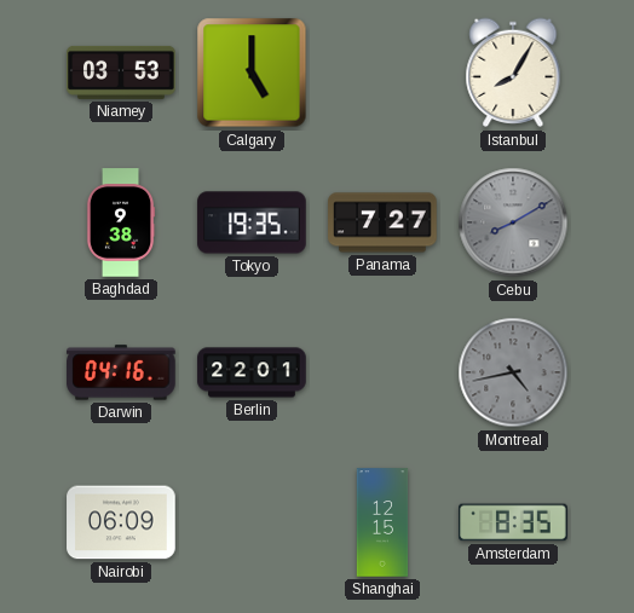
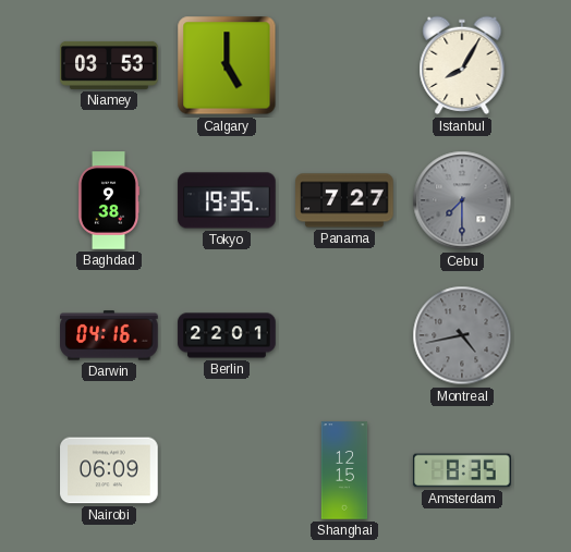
Cebu: 8:10 -> 7:30 (462, 200)
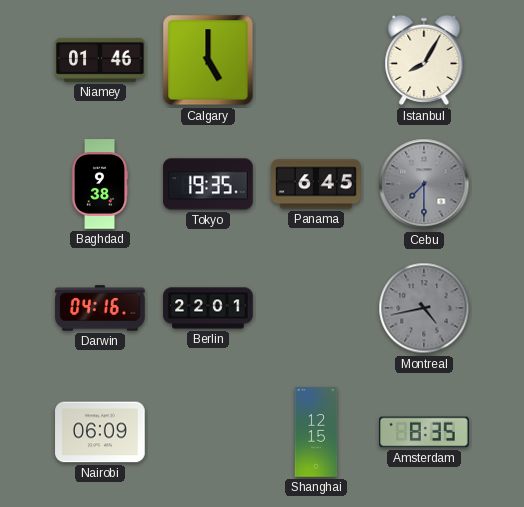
Niamey: 03:53 -> 01:46 (100, 60)
Panama: 7:27 -> 6:45 (316, 184)
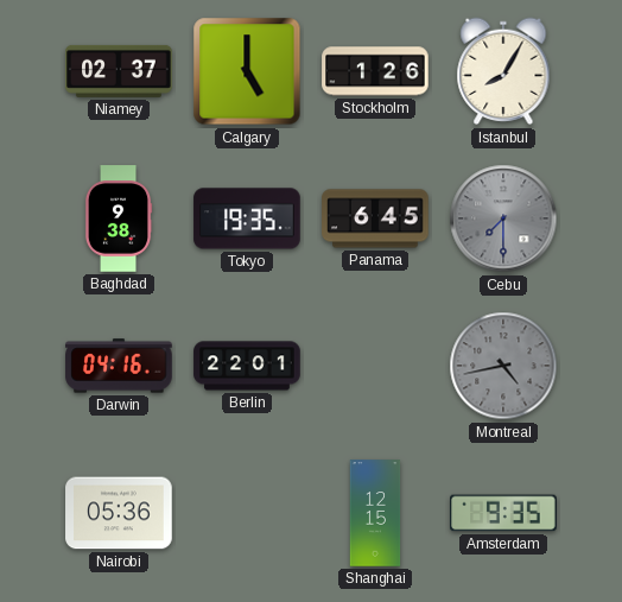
Niamey: 01:46 -> 02:37 (119, 71)
Stockholm: none -> 1:26 (375, 71)
Nairobi: 06:09 -> 05:36 (119, 513)
Amsterdam: 8:35 -> 9:35 (503, 513)
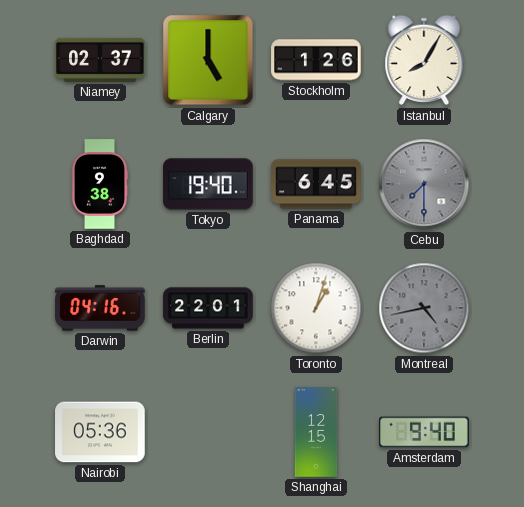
Tokyo: 19:35 -> 19:40 (208, 184)
Toronto: none -> 1:03 (316, 308)
Amsterdam: 9:35 -> 9:40 (424, 432)
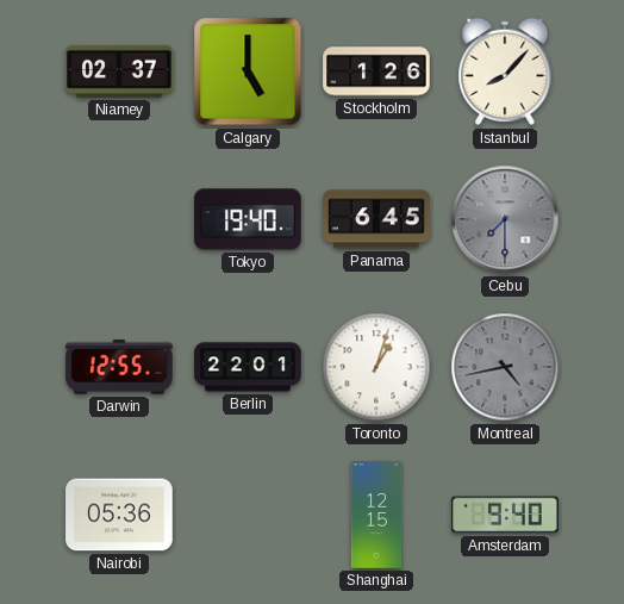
Istanbul: 8:05 -> 8:07 (505, 71)
Baghdad: 9:38 -> none (100, 184)
Darwin: 04:16 -> 12:55 (119, 367)
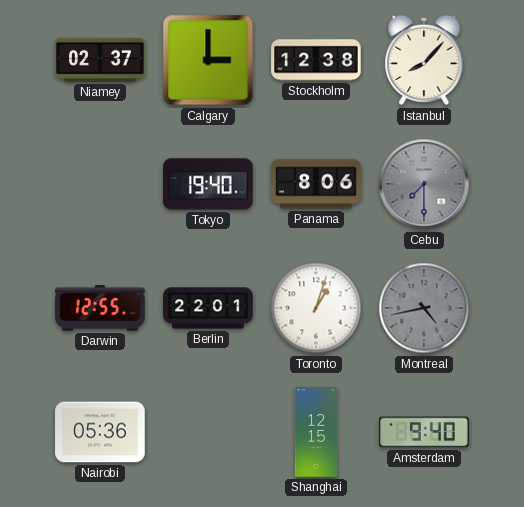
Calgary: 5:00 -> 3:00 (208, 60)
Stockholm: 1:26 -> 12:38 (316, 60)
Panama: 6:45 -> 8:06 (316, 184)
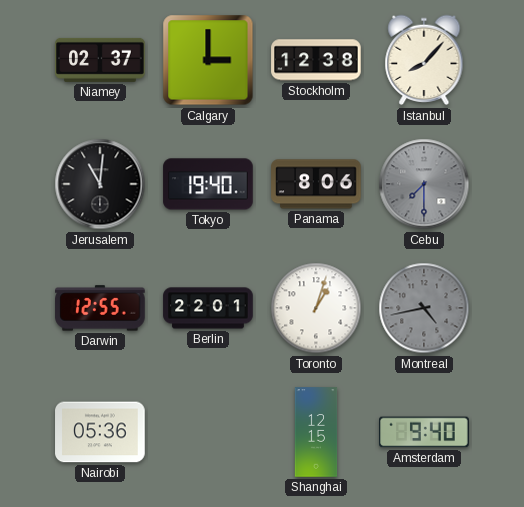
Jerusalem: none -> 11:01 (100, 184)
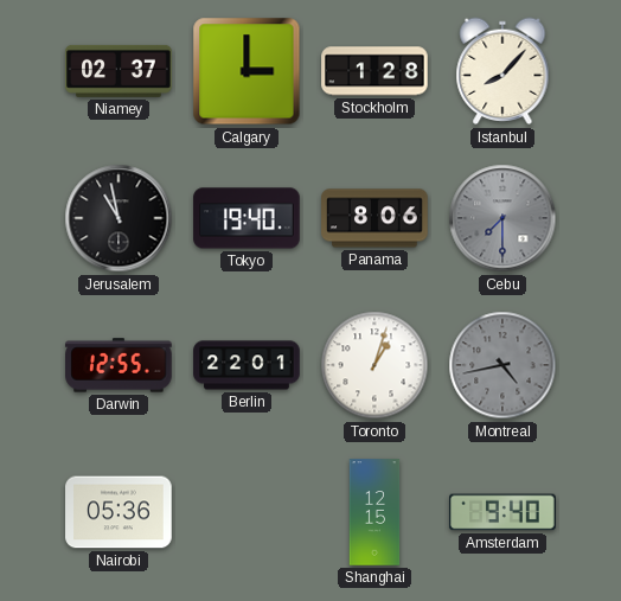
Stockholm: 12:38 -> 1:28 (374, 71)
Jerusalem: 11:01 -> 10:58 (119, 218)
